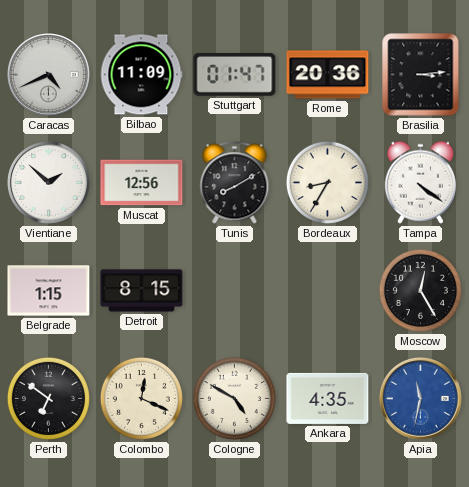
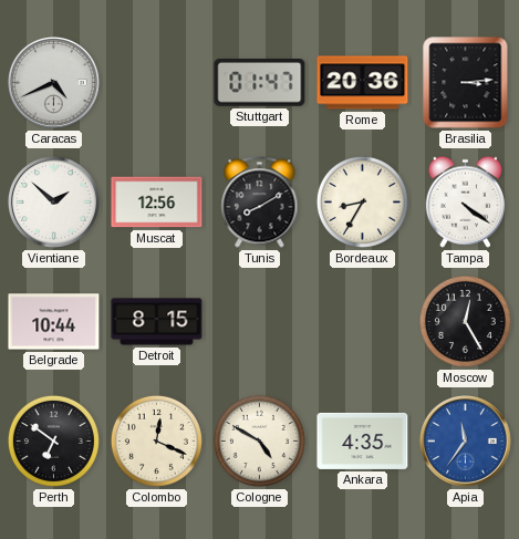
Bilbao: 11:09 -> none (141, 75)
Belgrade: 1:15 -> 10:44 (54, 322)
Apia: 11:32 -> 11:36 (465, 440)
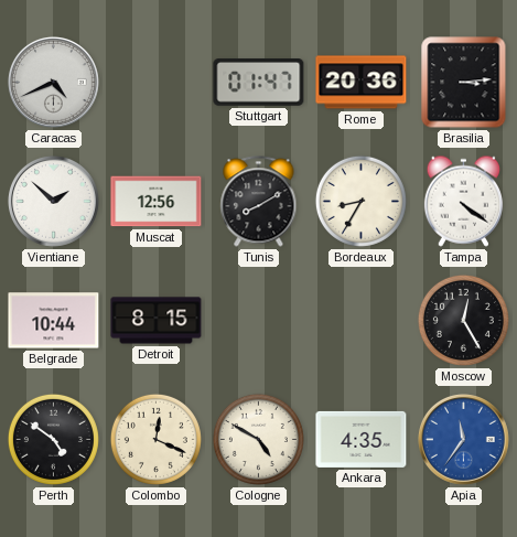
Perth: 6:51 -> 4:51 (53, 439)
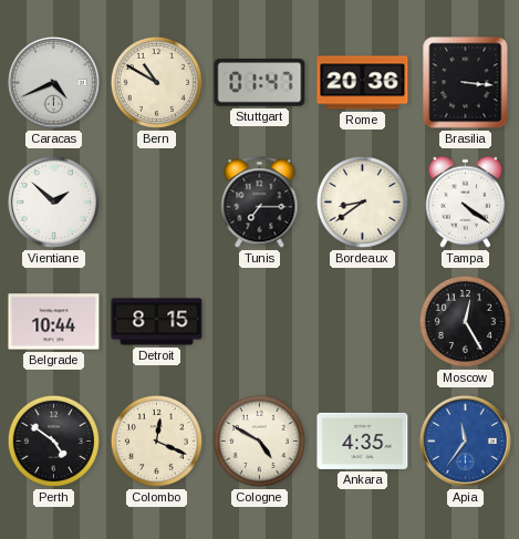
Bern: none -> 10:50 (156, 82)
Brasilia: 3:14 -> 3:16 (466, 83)
Muscat: 12:56 -> none (157, 202)
Tunis: 8:10 -> 7:15 (260, 203)
Bordeaux: 8:35 -> 8:39 (362, 201)
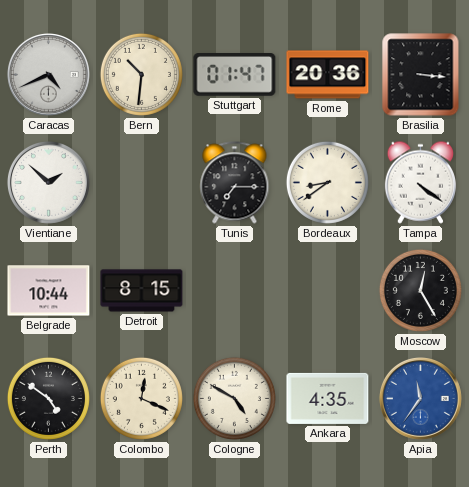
Bern: 10:50 -> 10:31 (141, 74)
